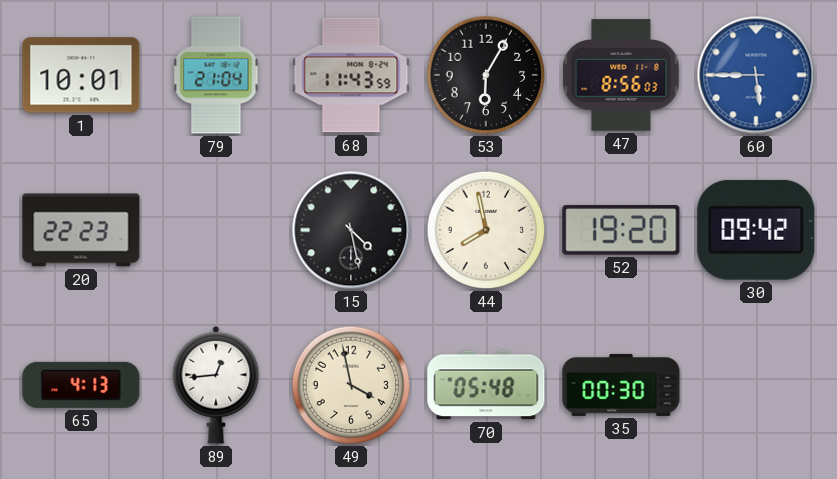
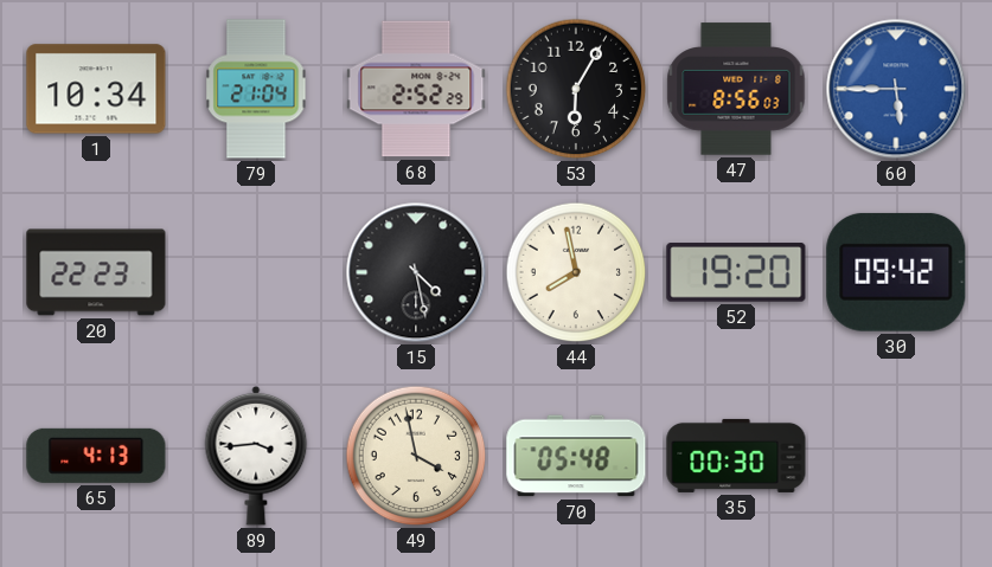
1: 10:01 -> 10:34 (96, 89)
68: 11:43 -> 2:52 (416, 89)
89: 12:44 -> 3:44 (256, 456)
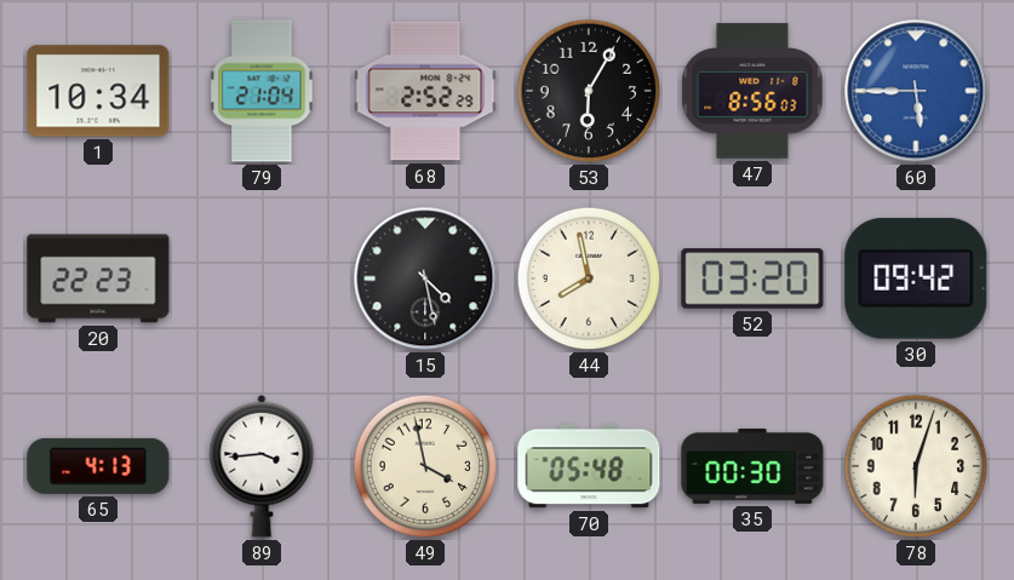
52: 19:20 -> 03:20 (752, 278)
78: none -> 6:03 (916, 466)
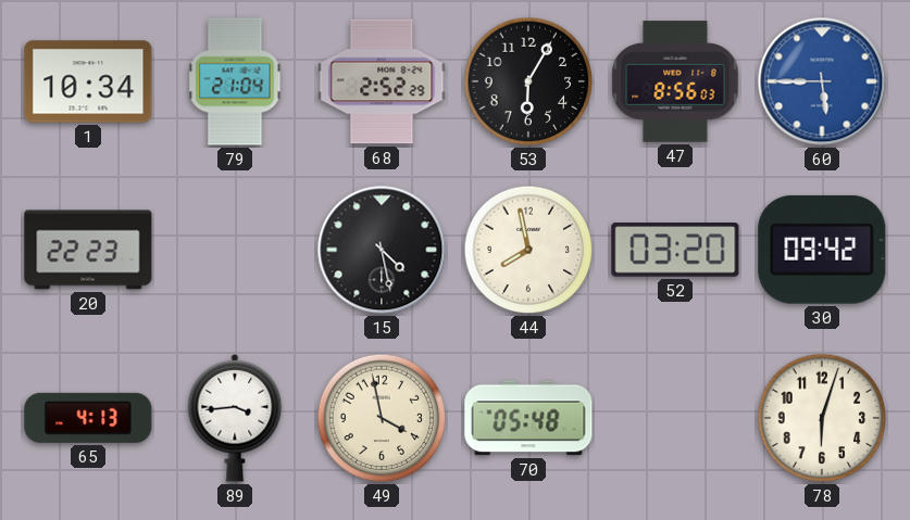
35: 00:30 -> none (752, 466)
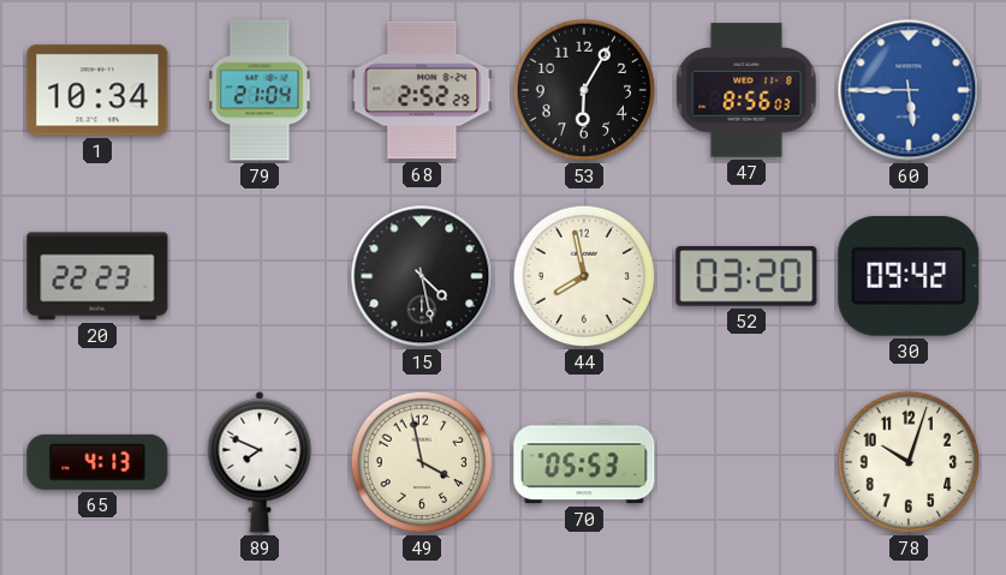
89: 3:44 -> 7:49 (260, 462)
70: 05:48 -> 05:53 (584, 462)
78: 6:03 -> 10:03 (909, 462)
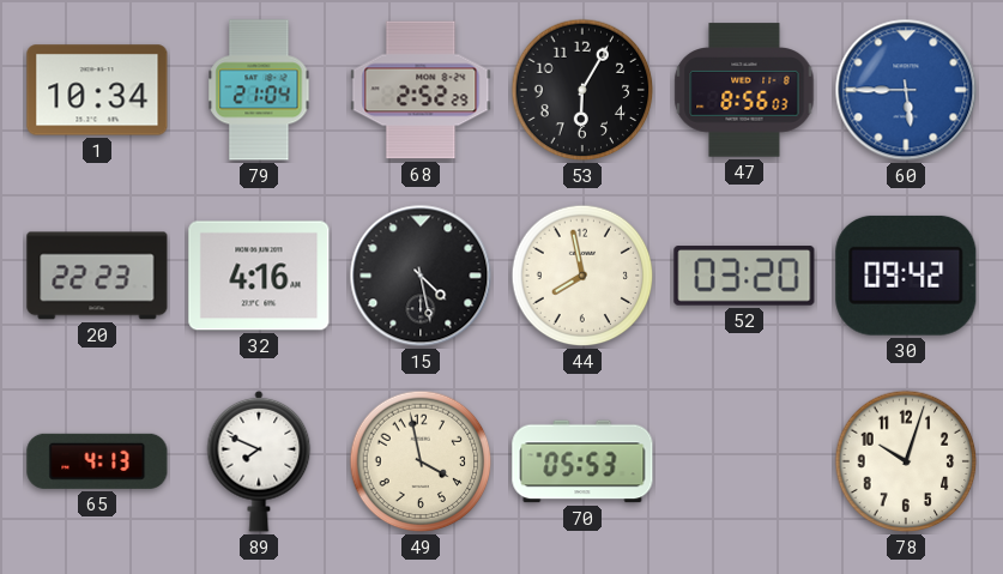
32: none -> 4:16 (259, 276)
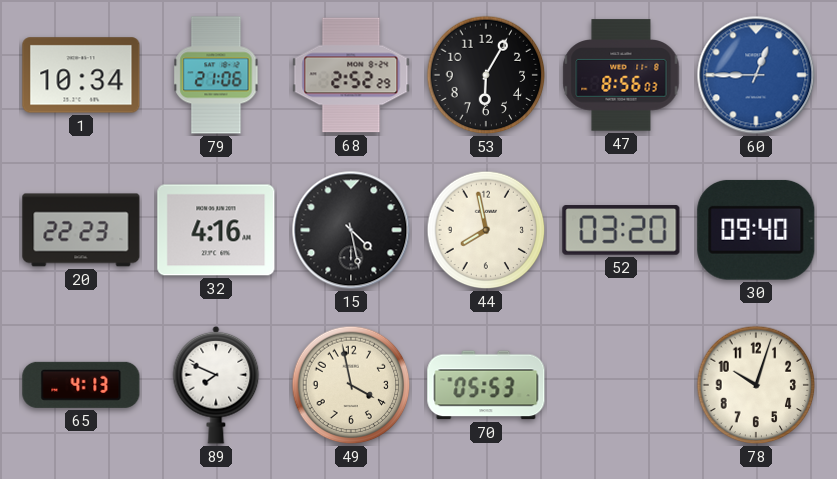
79: 21:04 -> 21:06 (216, 75)
60: 5:45 -> 12:45 (756, 75)
30: 09:42 -> 09:40 (756, 230)
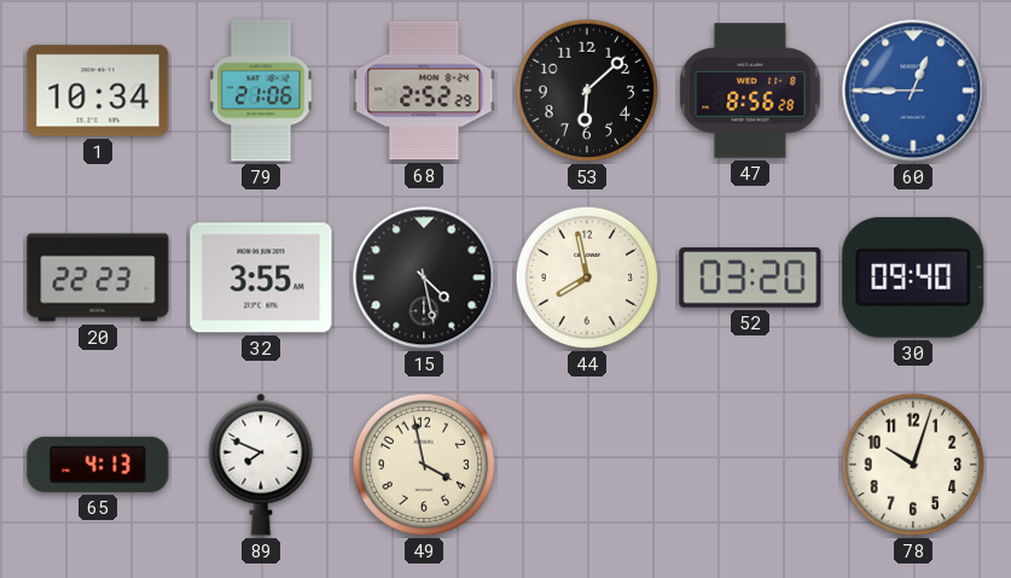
53: 6:05 -> 6:08 (587, 91)
47: 8:56:03 -> 8:56:28 (750, 91)
32: 4:16 -> 3:55 (261, 278)
70: 05:53 -> none (486, 385)
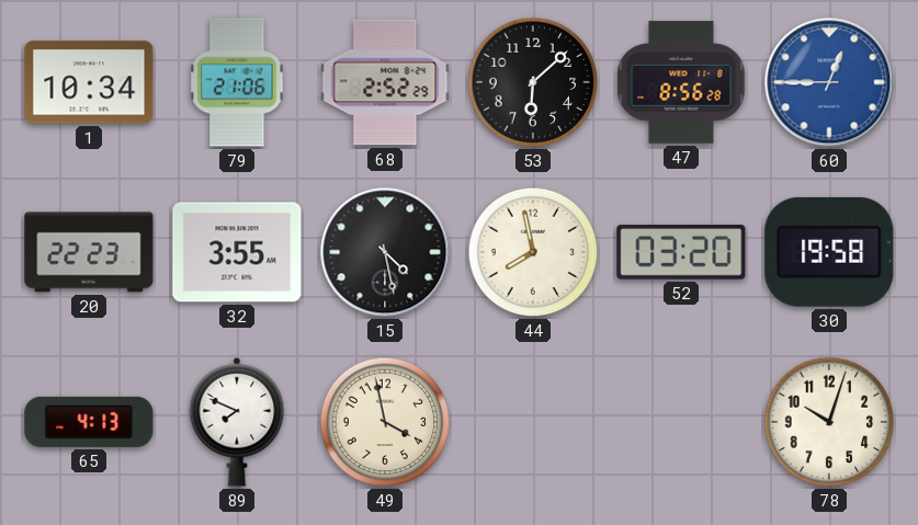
30: 09:40 -> 19:58 (829, 252)
